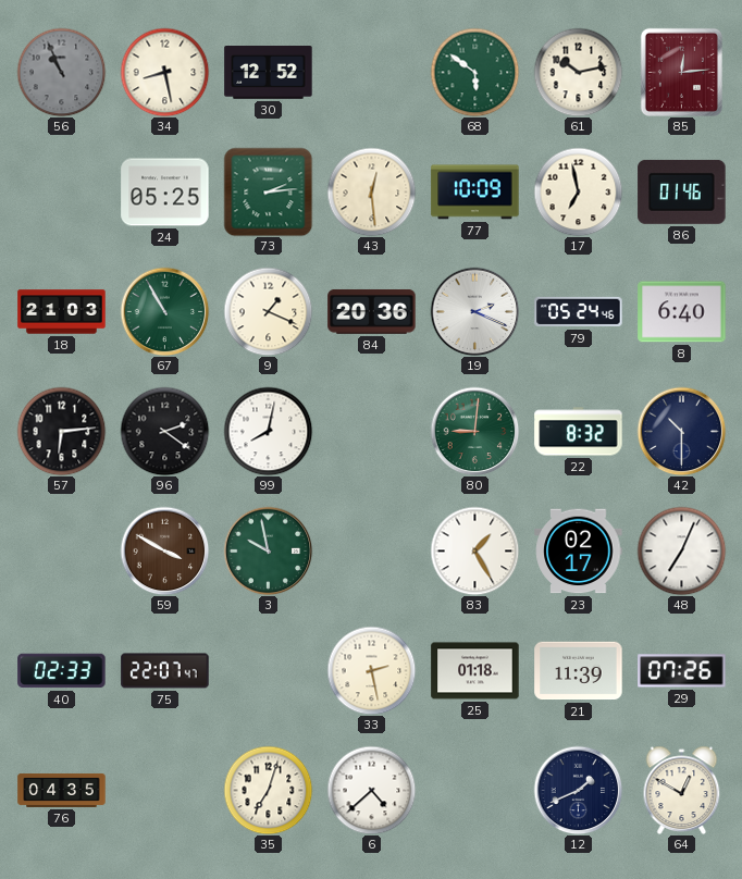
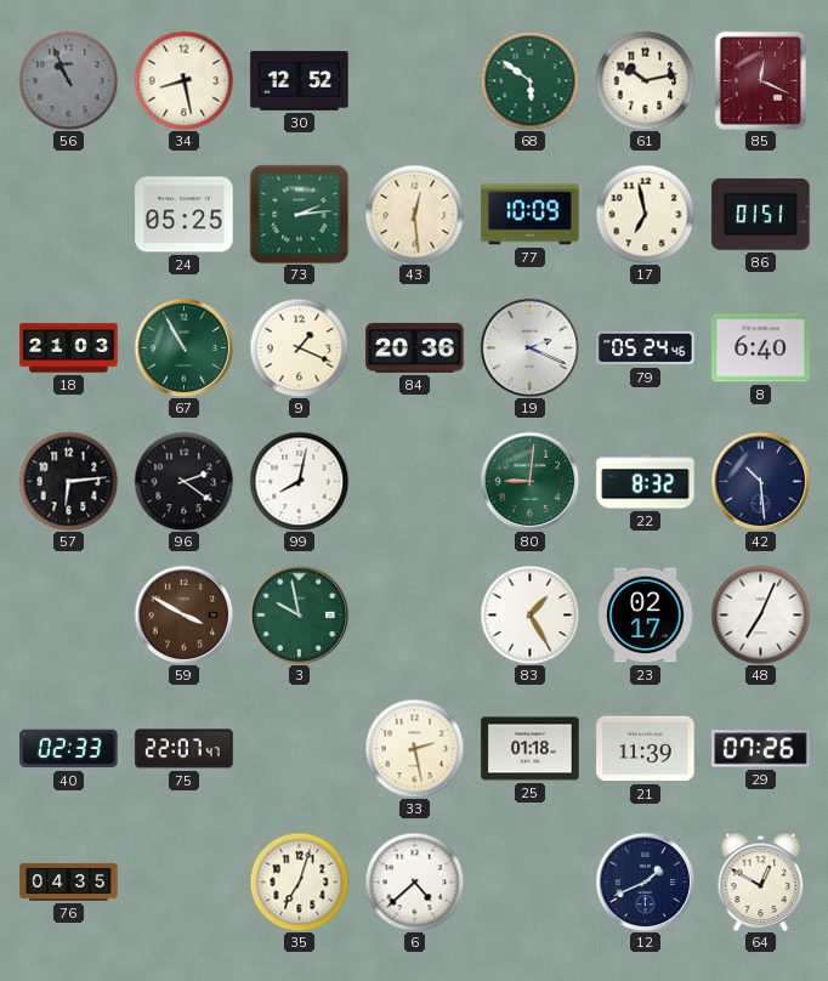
85: 12:14 -> 12:19 (760, 80)
86: 01:46 -> 01:51 (761, 214)
42: 10:30 -> 10:29 (760, 481)
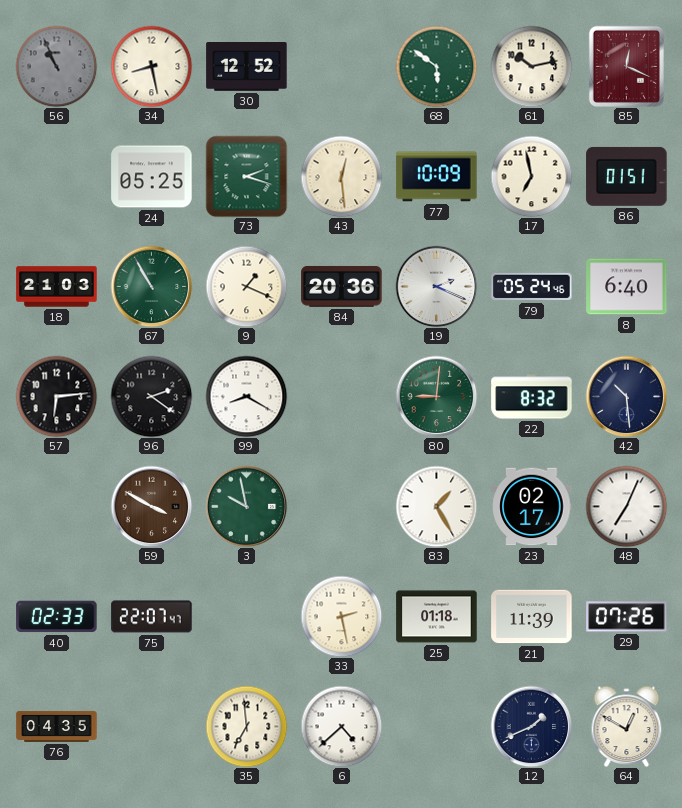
73: 2:14 -> 2:18 (246, 176)
99: 8:02 -> 8:20 (246, 396)
35: 7:03 -> 6:59 (246, 726)
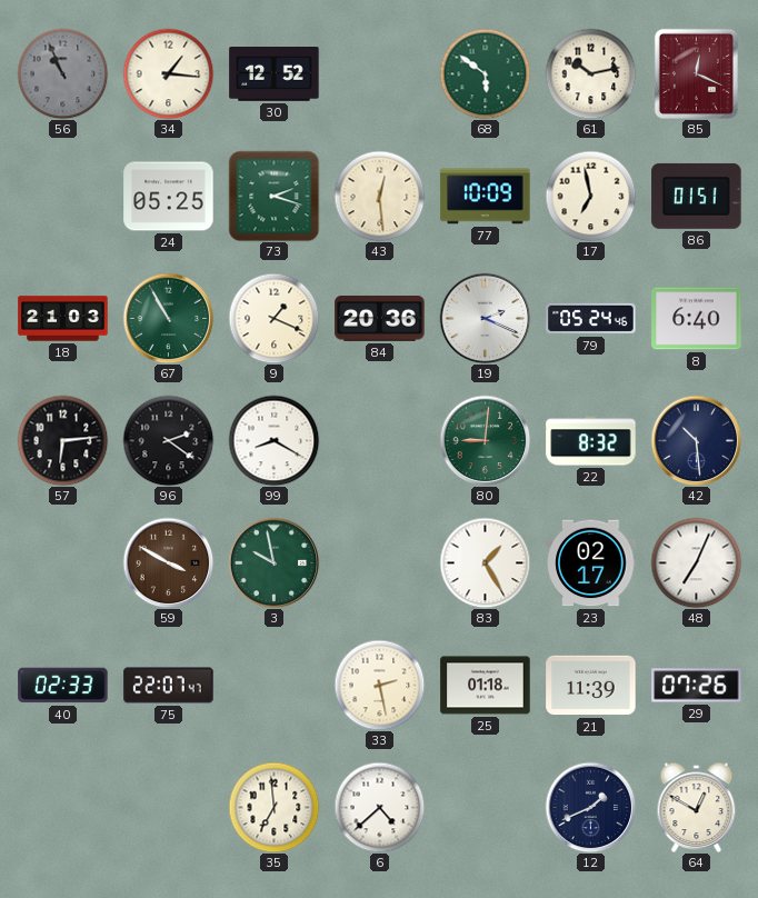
34: 8:28 -> 1:16 (168, 73)
76: 04:35 -> none (57, 726)
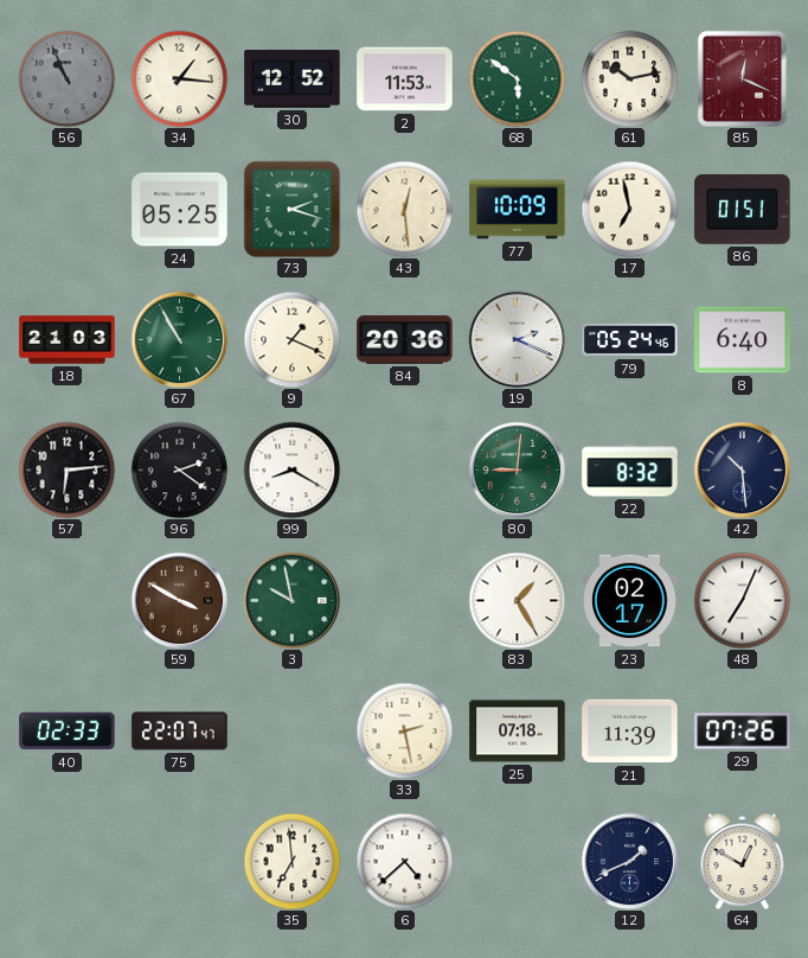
2: none -> 11:53 (405, 79)
25: 01:18 -> 07:18 (518, 732)
